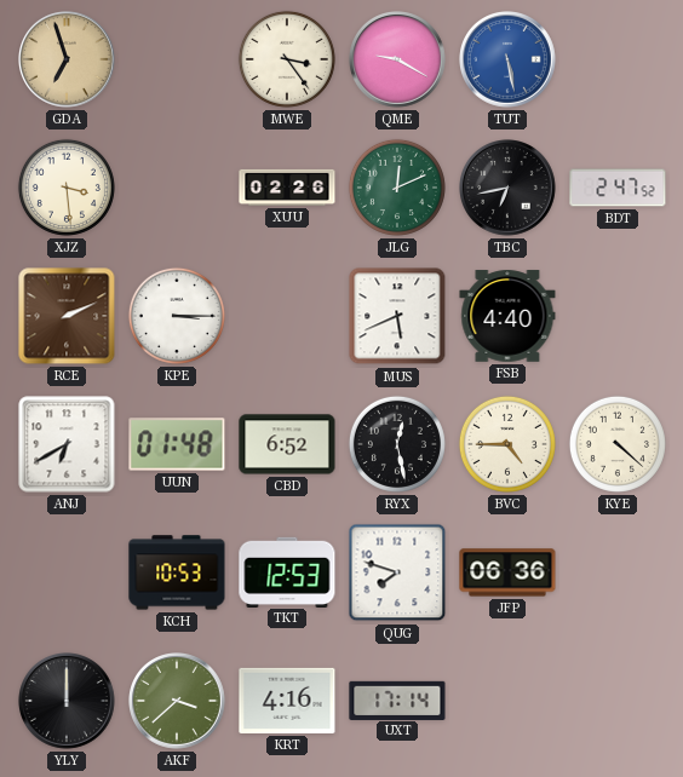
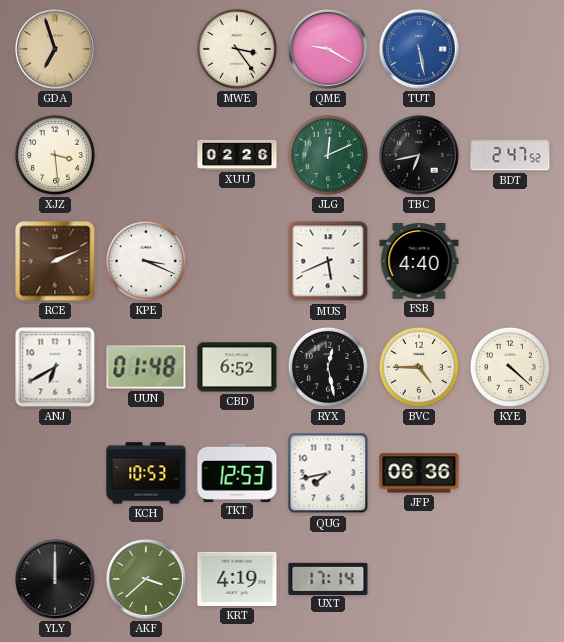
KPE: 3:15 -> 3:19 (146, 261)
QUG: 7:48 -> 7:43 (328, 473)
KRT: 4:16 -> 4:19 (237, 579)
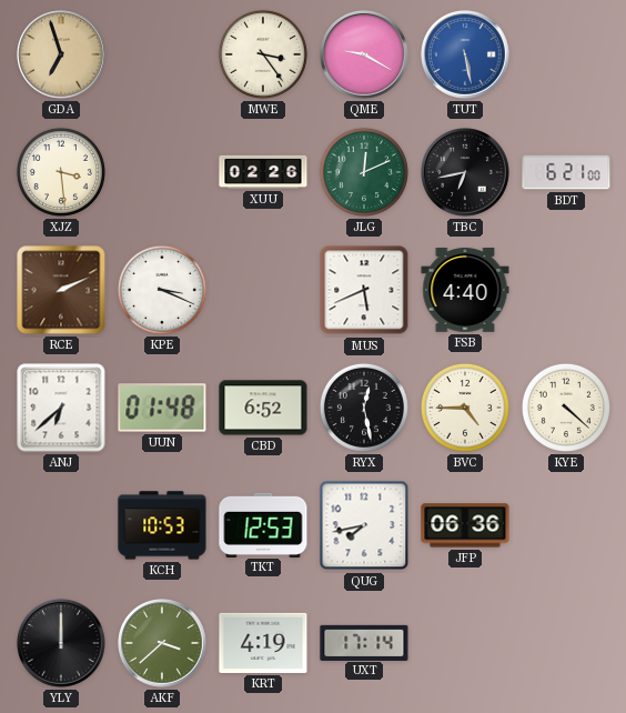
BDT: 2:47 -> 6:21 (566, 172)
ANJ: 6:40 -> 6:38 (61, 408)
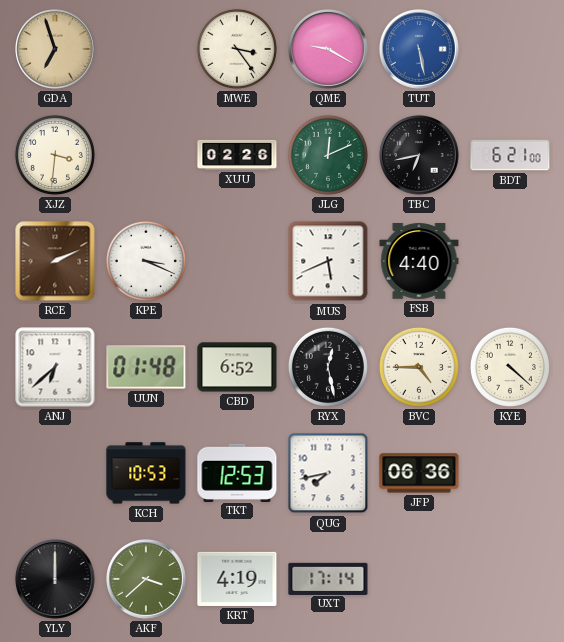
XJZ: 3:29 -> 3:31 (55, 155)
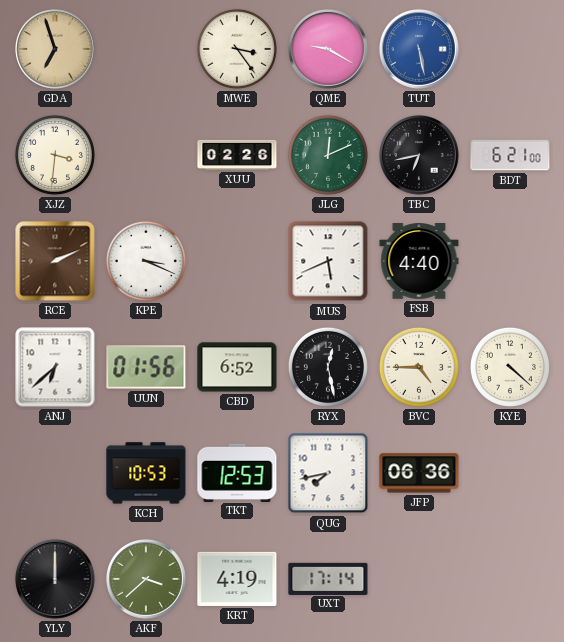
UUN: 01:48 -> 01:56 (146, 367)
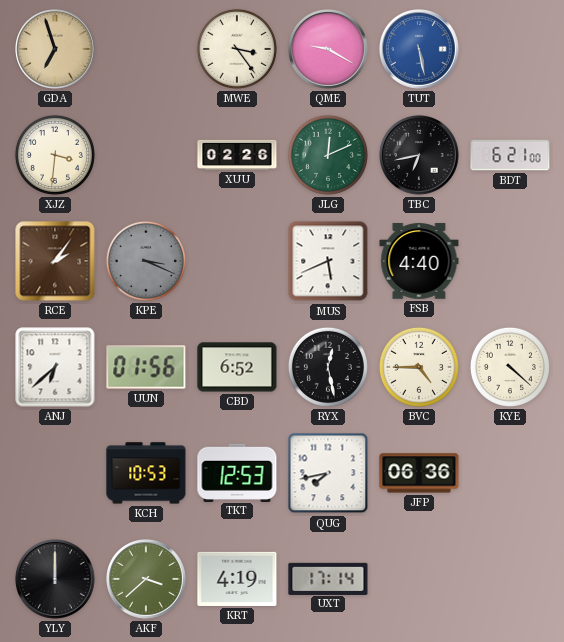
RCE: 2:11 -> 2:06 (55, 261)
KPE dial: white -> grey (146, 261)
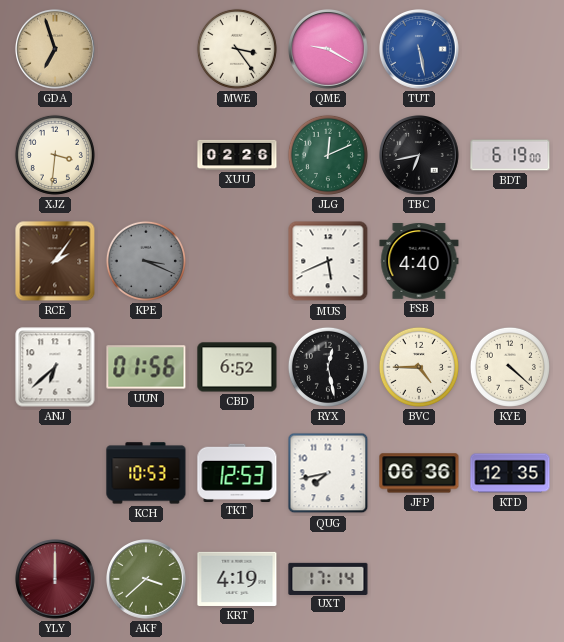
BDT: 6:21 -> 6:19 (510, 155)
KTD: none -> 12:35 (510, 473)
YLY dial: black -> burgundy (56, 580)
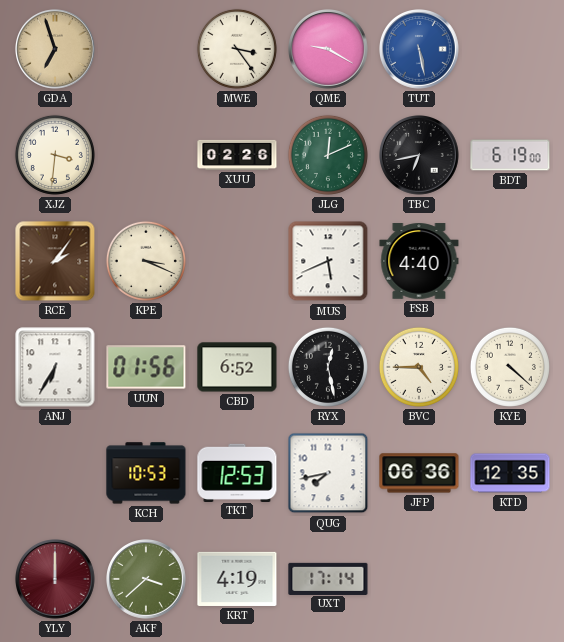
KPE dial: grey -> cream (146, 261)
ANJ: 6:38 -> 6:35 (55, 367)
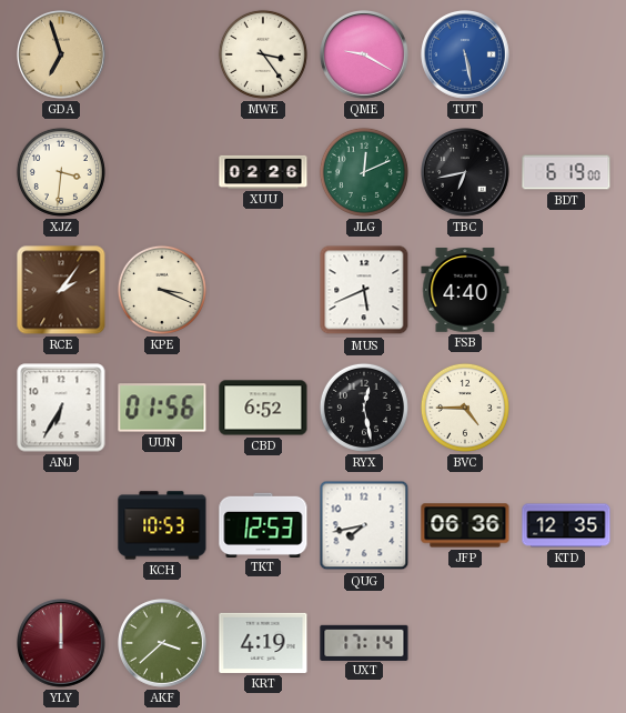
KYE: 4:22 -> none (510, 367)
